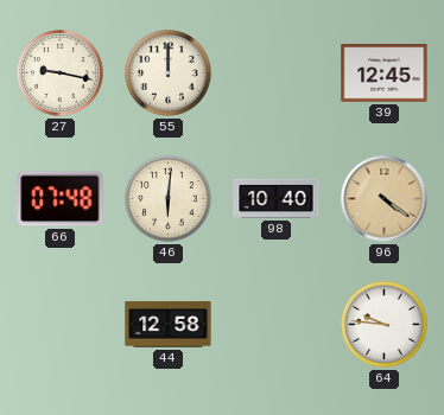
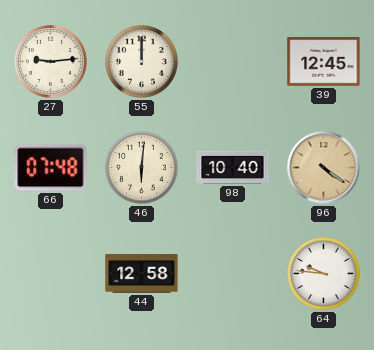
27: 9:17 -> 9:14 (51, 62)
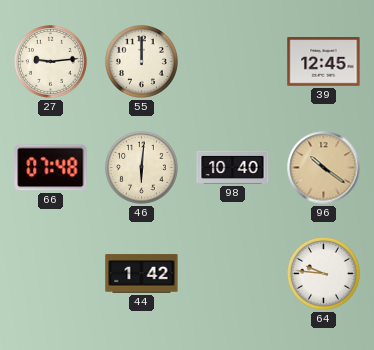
96: 4:21 -> 10:21 (324, 168)
44: 12:58 -> 1:42 (142, 274)
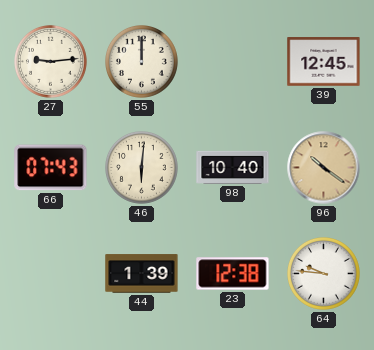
66: 07:48 -> 07:43 (51, 168)
44: 1:42 -> 1:39 (142, 274)
23: none -> 12:38 (233, 274)
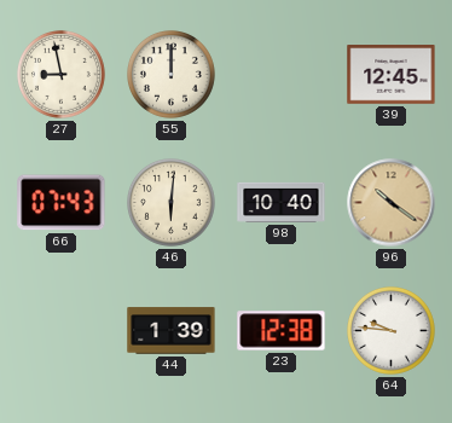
27: 9:14 -> 8:58 (62, 75)
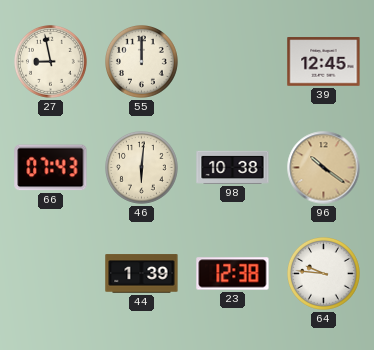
98: 10:40 -> 10:38 (233, 167)
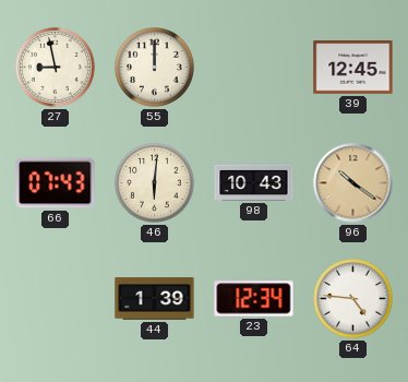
98: 10:38 -> 10:43 (254, 182)
23: 12:38 -> 12:34 (254, 299)
64: 9:46 -> 4:46 (353, 299)
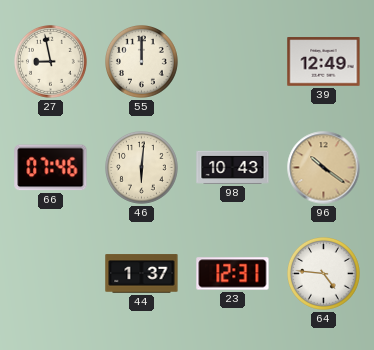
39: 12:45 -> 12:49 (324, 62)
66: 07:43 -> 07:46 (51, 168)
44: 1:39 -> 1:37 (142, 274)
23: 12:34 -> 12:31 (233, 274)
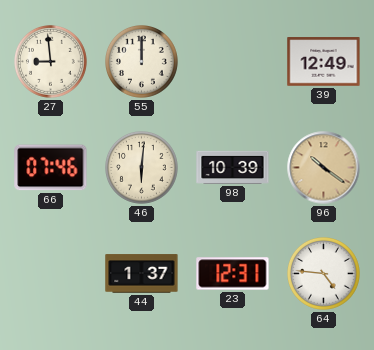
27: 8:58 -> 8:59 (51, 62)
98: 10:43 -> 10:39 (233, 167)
